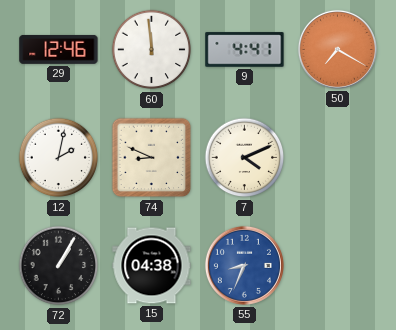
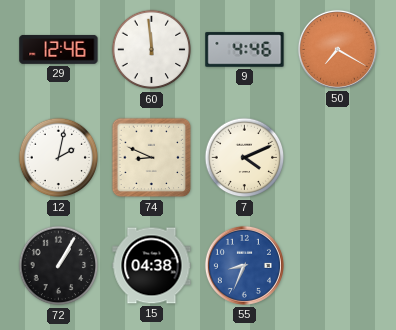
9: 4:41 -> 4:46 (245, 50)
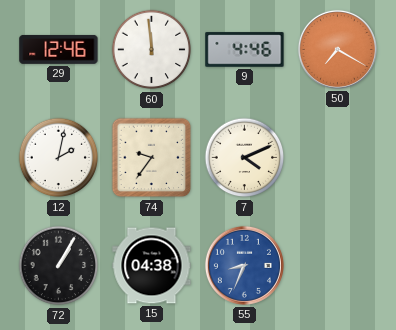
74: 8:49 -> 9:36 (152, 158)
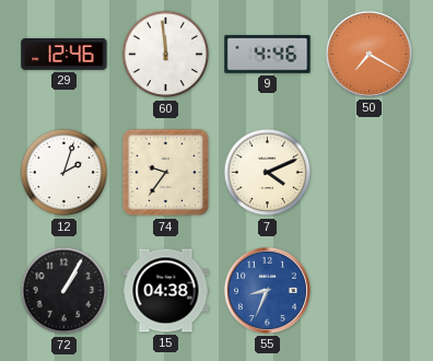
12: 2:02 -> 2:03 (65, 173)
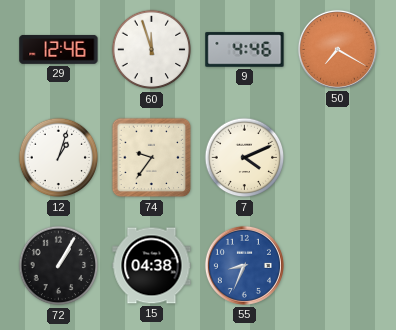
60: 11:59 -> 11:57 (152, 50)
12: 2:03 -> 1:03 (59, 158)
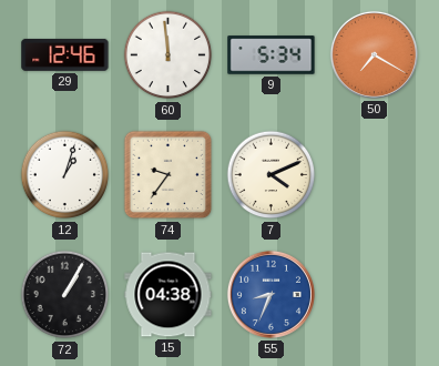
60: 11:57 -> 11:59 (169, 55)
9: 4:46 -> 5:34 (272, 55)
